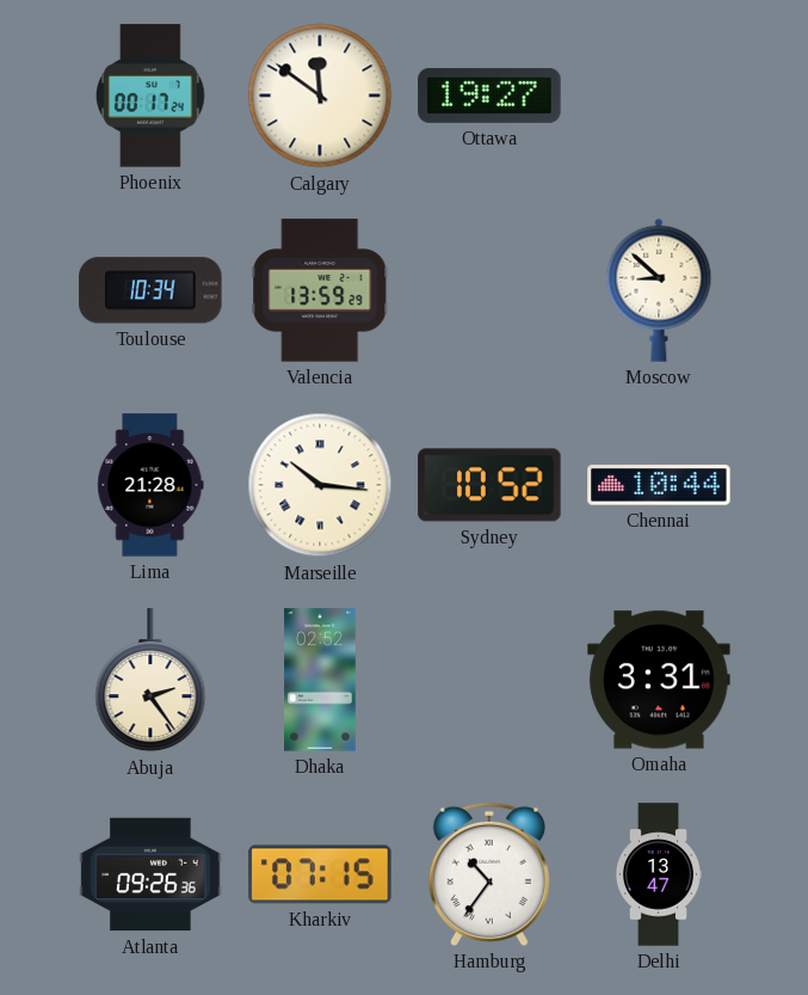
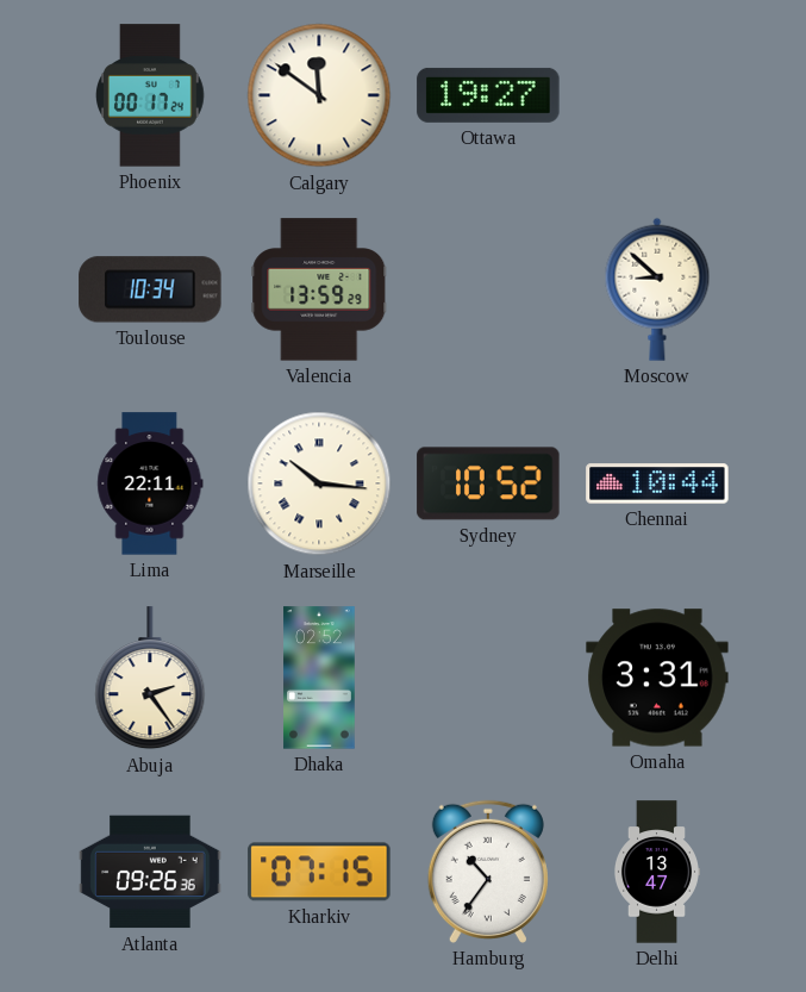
Lima: 21:28 -> 22:11 (150, 483)
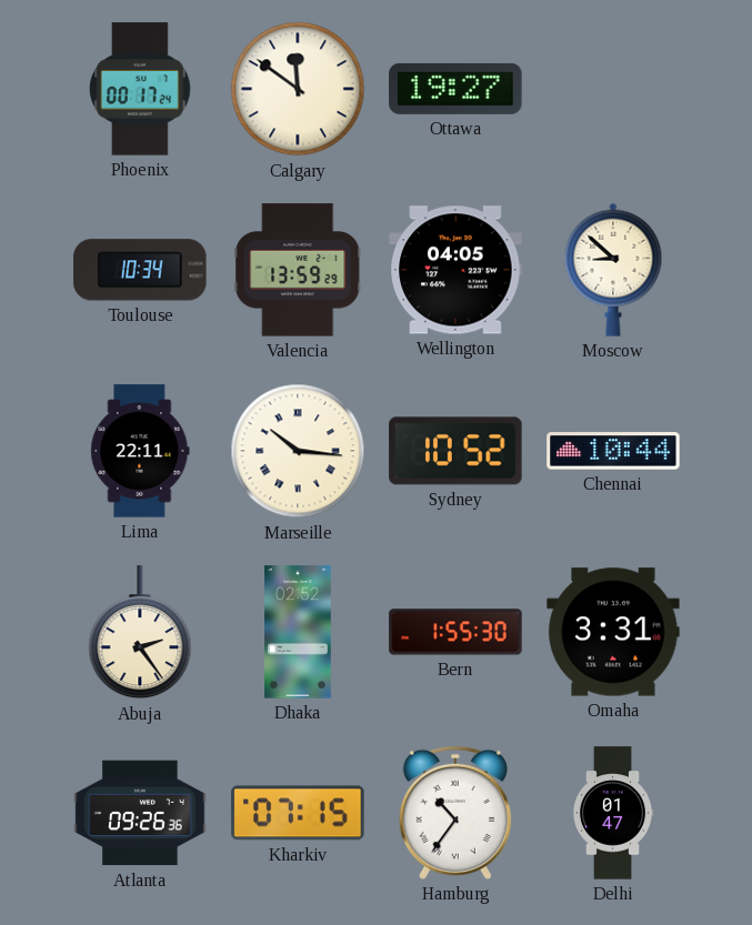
Wellington: none -> 04:05 (455, 270)
Bern: none -> 1:55 (455, 632)
Delhi: 13:47 -> 01:47 (612, 813)
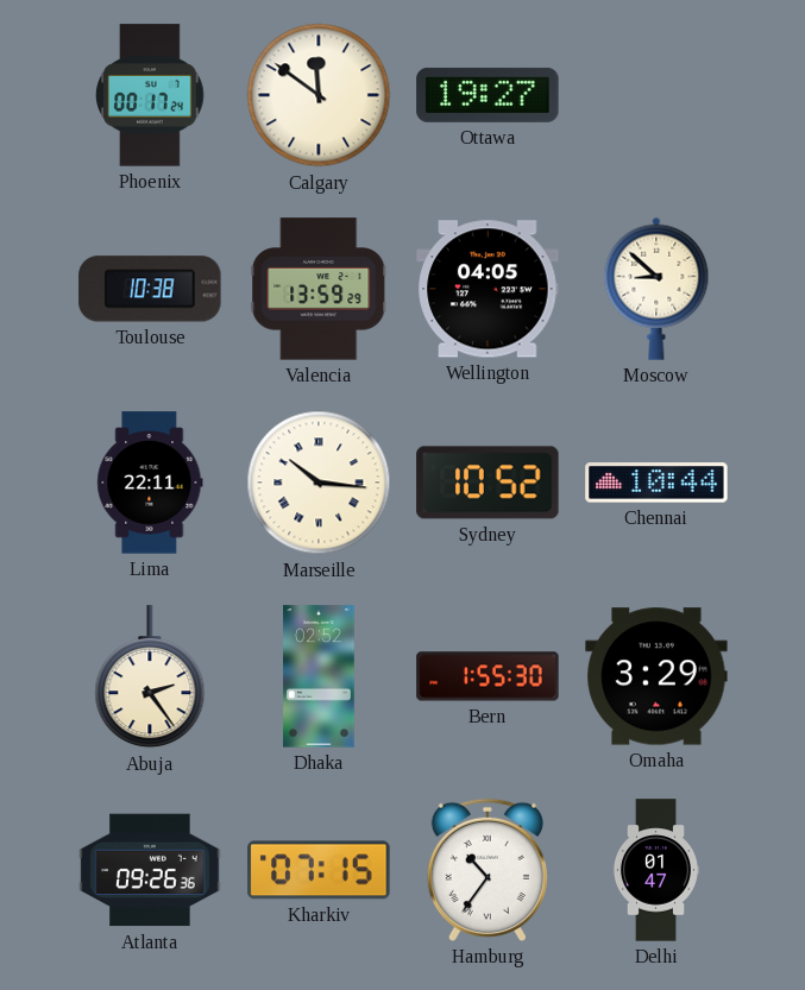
Toulouse: 10:34 -> 10:38 (150, 289)
Omaha: 3:31 -> 3:29 (656, 676)
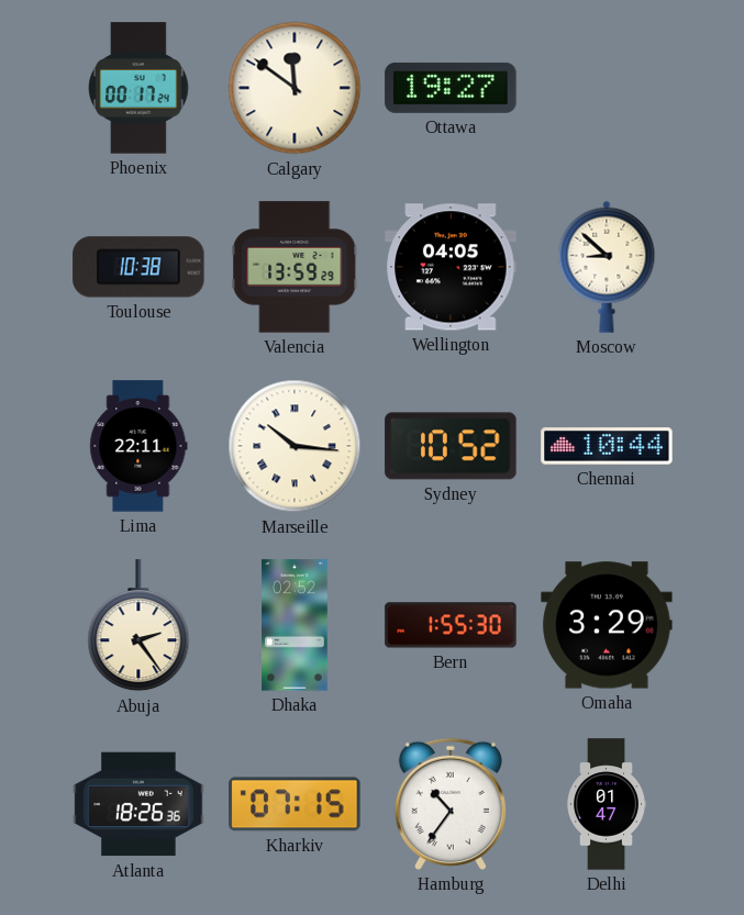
Atlanta: 09:26 -> 18:26 (138, 804)
